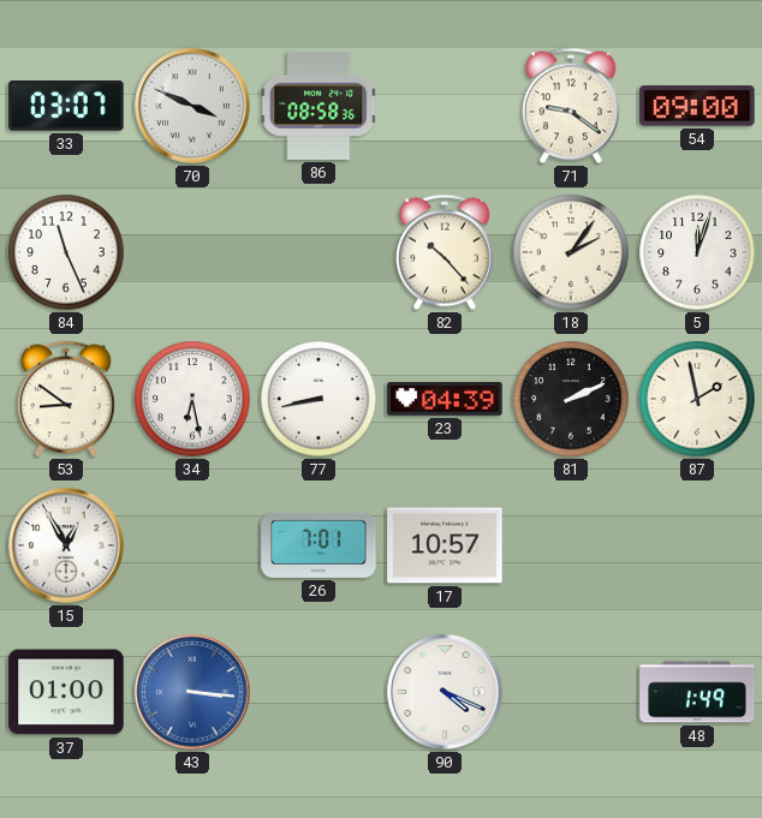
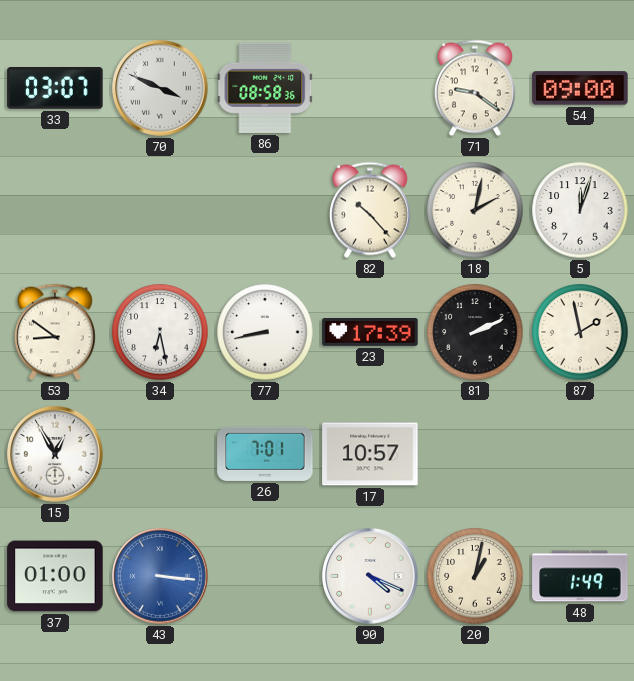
84: 11:26 -> none (66, 252)
18: 2:06 -> 2:02 (475, 210)
23: 04:39 -> 17:39 (370, 333)
20: none -> 1:02 (475, 576)
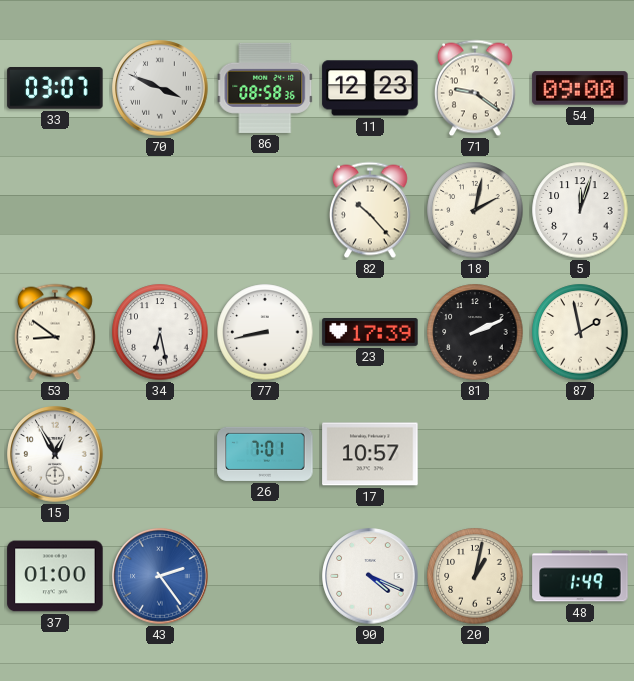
11: none -> 12:23 (370, 88)
43: 3:16 -> 2:24 (160, 576)
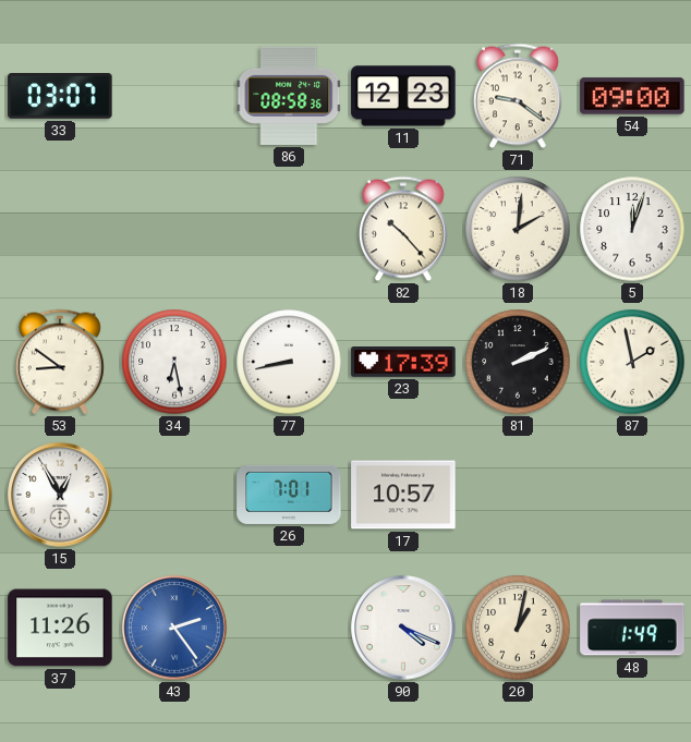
70: 3:49 -> none (160, 88)
18: 2:02 -> 2:01 (518, 229)
37: 01:00 -> 11:26 (60, 628)
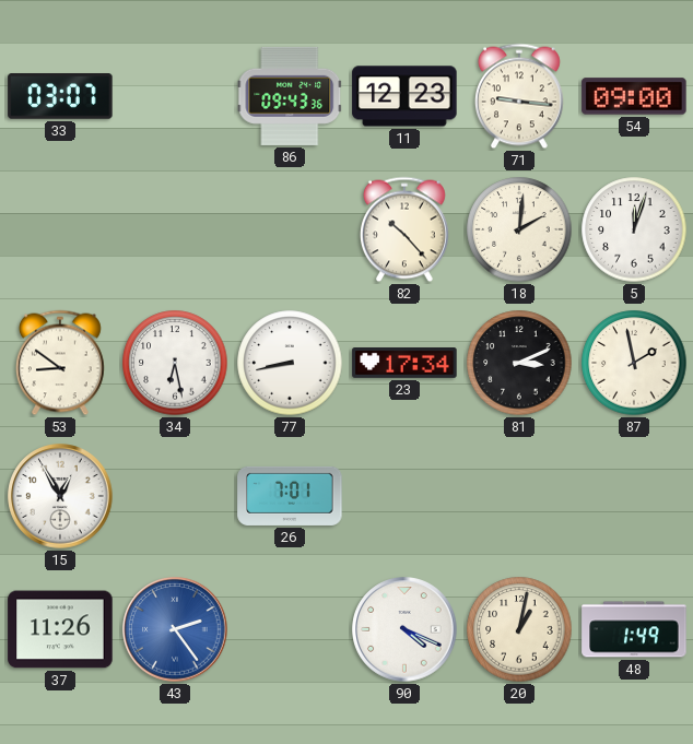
86: 08:58 -> 09:43 (290, 96)
71: 9:21 -> 9:16 (519, 96)
23: 17:39 -> 17:34 (404, 364)
81: 2:11 -> 3:11 (519, 363)
17: 10:57 -> none (403, 495)
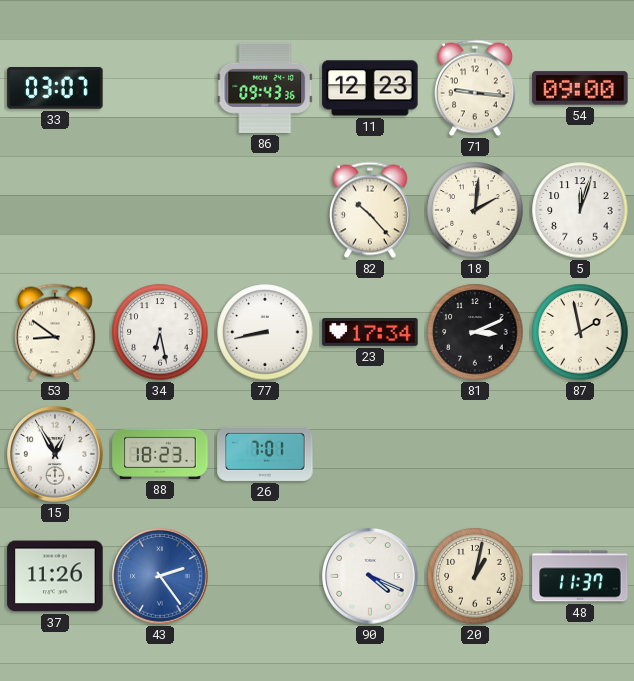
88: none -> 18:23 (160, 454)
48: 1:49 -> 11:37 (580, 576)
